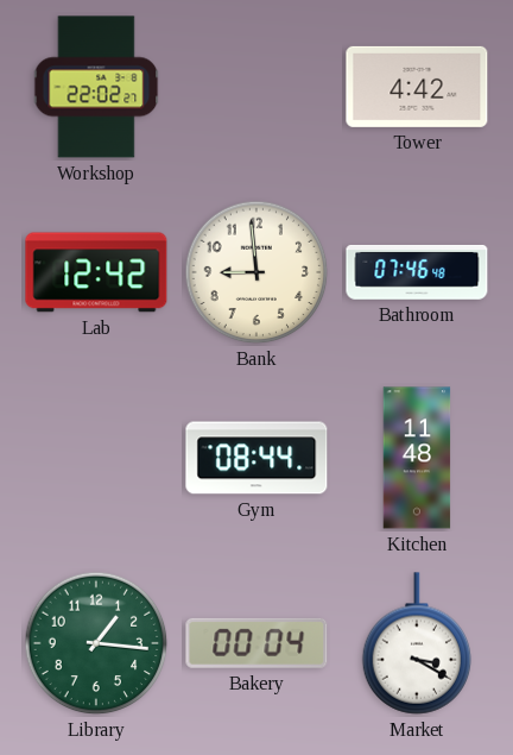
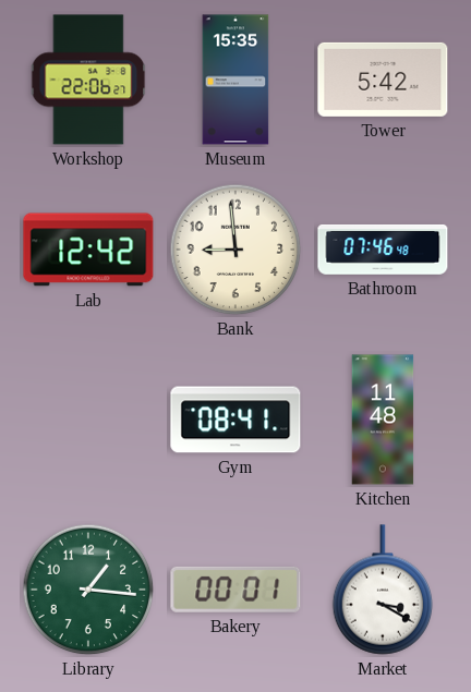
Workshop: 22:02 -> 22:06 (88, 80)
Museum: none -> 15:35 (235, 80)
Tower: 4:42 -> 5:42 (383, 80)
Gym: 08:44 -> 08:41 (235, 420)
Bakery: 00:04 -> 00:01 (235, 590)
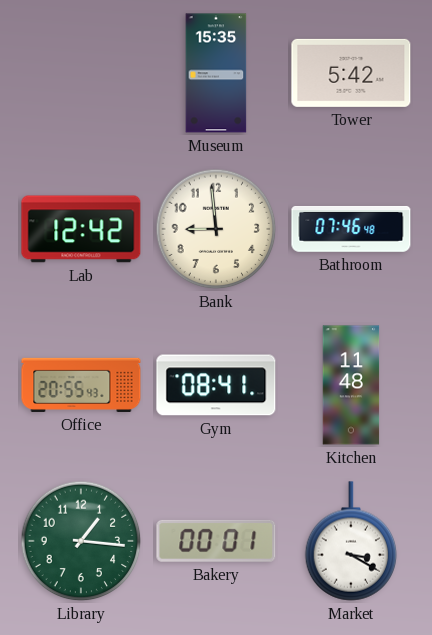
Workshop: 22:06 -> none (88, 80)
Office: none -> 20:55 (81, 385)
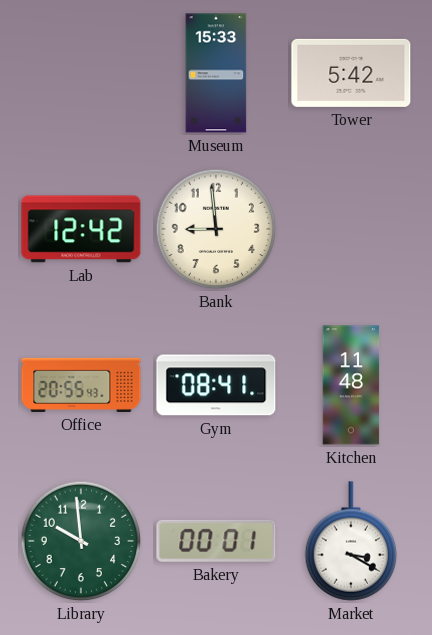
Museum: 15:35 -> 15:33 (216, 73)
Bathroom: 07:46 -> none (351, 229)
Library: 1:16 -> 9:59 (81, 541)
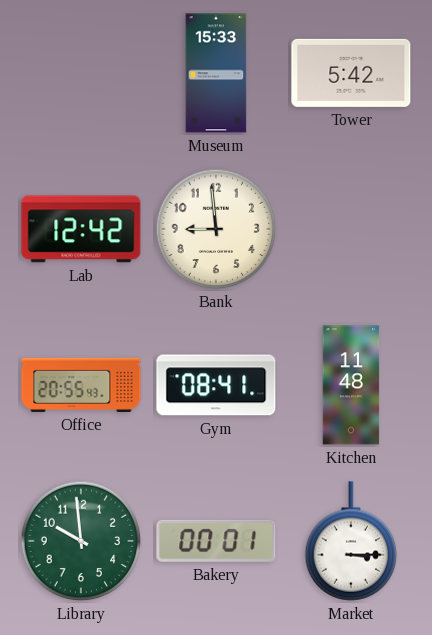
Market: 3:20 -> 3:15 (351, 541)
